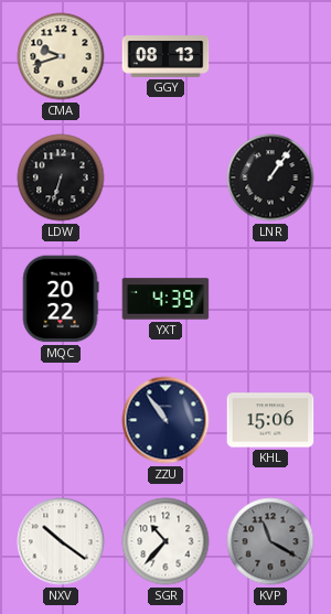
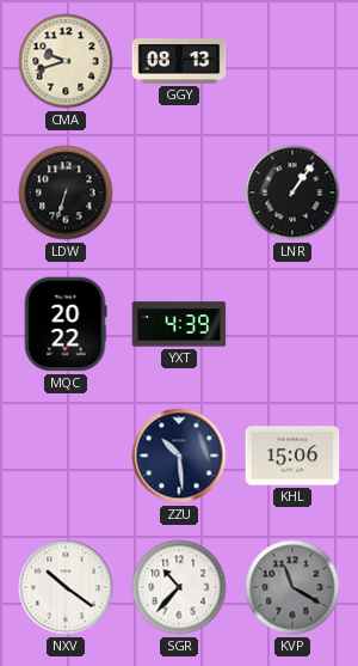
ZZU: 10:54 -> 10:29 (179, 456)
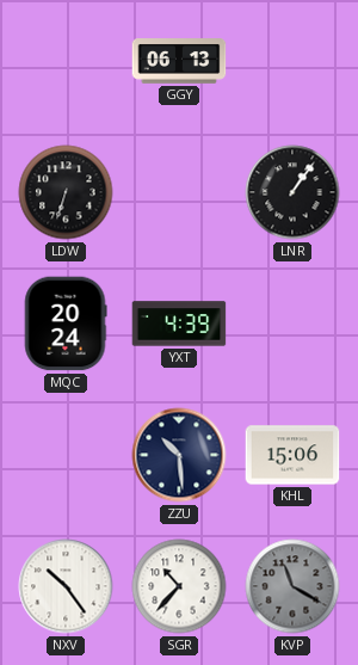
CMA: 9:42 -> none (66, 61)
GGY: 08:13 -> 06:13 (179, 61)
MQC: 20:22 -> 20:24 (66, 324)
NXV: 10:21 -> 10:24 (66, 586)
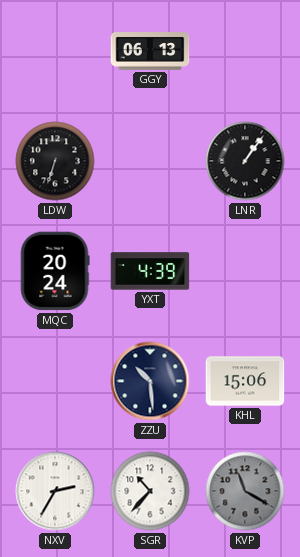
NXV: 10:24 -> 2:35 (55, 491)
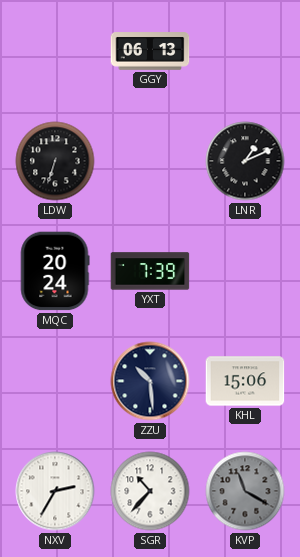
LNR: 1:06 -> 1:11 (245, 161)
YXT: 4:39 -> 7:39 (150, 271)
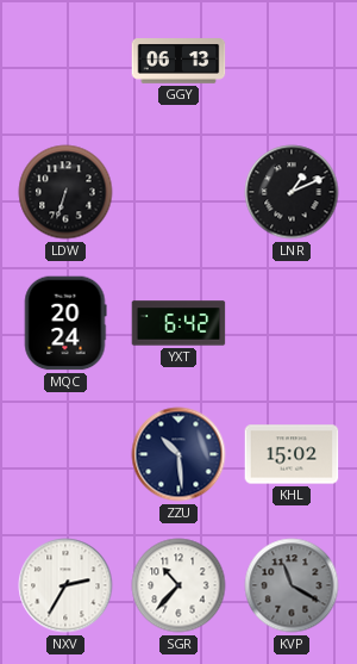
YXT: 7:39 -> 6:42 (178, 323)
KHL: 15:06 -> 15:02 (292, 454)
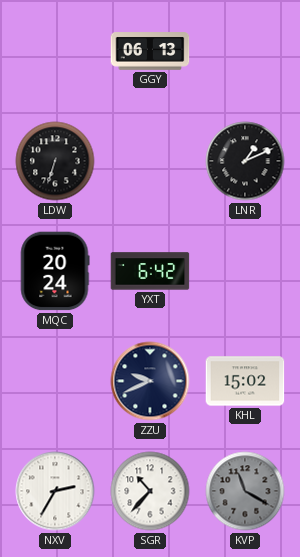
ZZU: 10:29 -> 9:41 (150, 381)
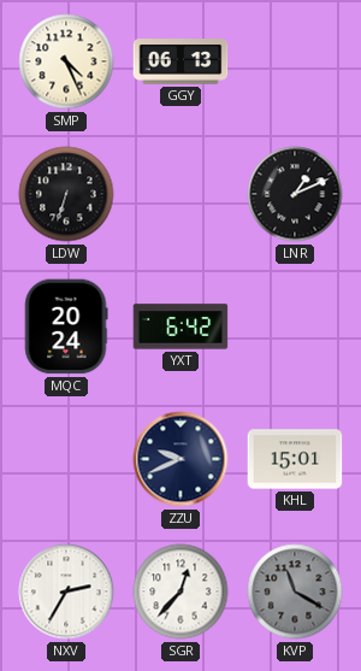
SMP: none -> 4:26 (66, 61)
KHL: 15:02 -> 15:01 (295, 459)
SGR: 10:37 -> 12:37 (180, 591)
